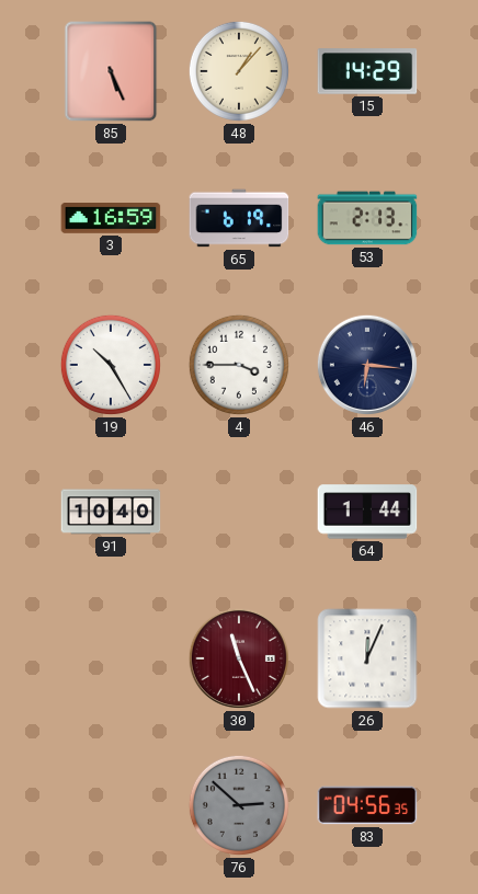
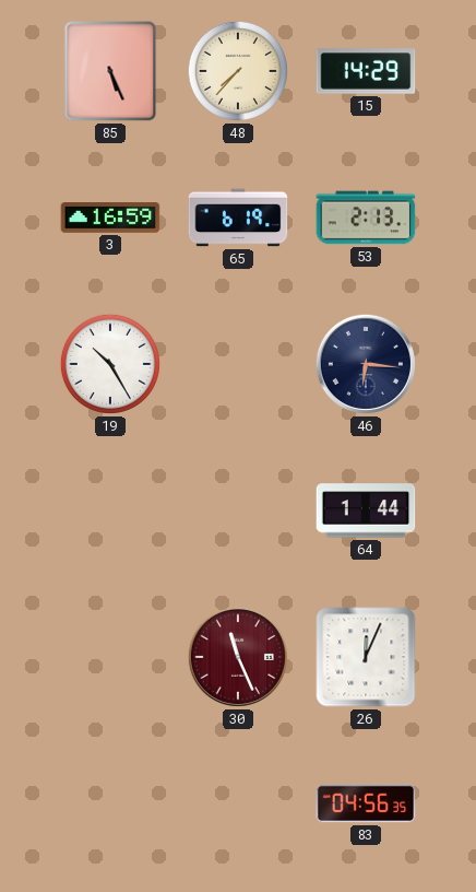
48: 1:07 -> 7:37 (238, 71)
4: 3:45 -> none (239, 365)
91: 10:40 -> none (111, 512)
76: 2:52 -> none (239, 805)
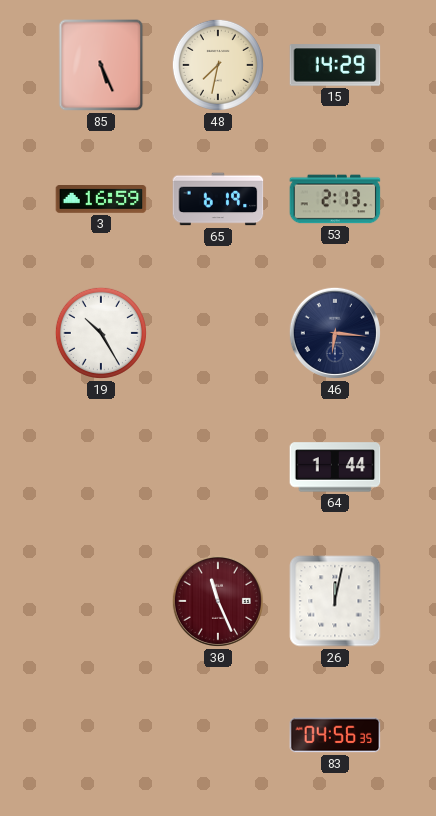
48: 7:37 -> 7:32 (218, 65)
26: 12:04 -> 12:02 (335, 601)
